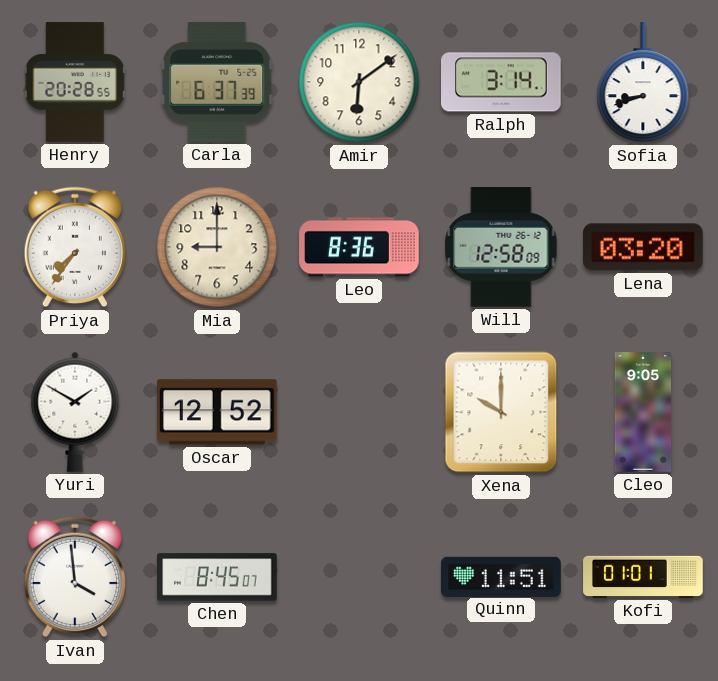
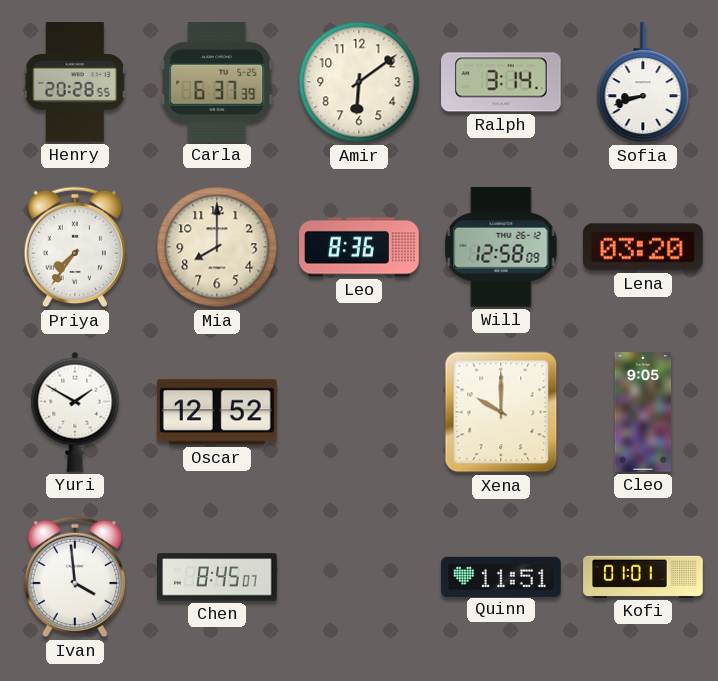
Mia: 9:00 -> 8:00 (217, 247)
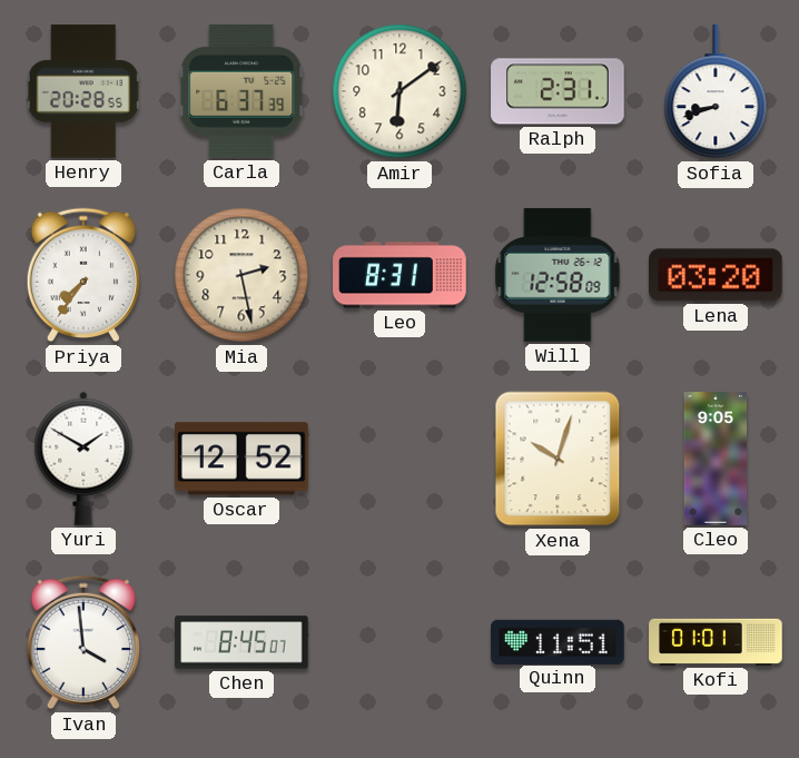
Ralph: 3:14 -> 2:31 (558, 91)
Mia: 8:00 -> 2:28 (241, 275)
Leo: 8:36 -> 8:31 (399, 275)
Xena: 10:00 -> 10:03 (558, 459)
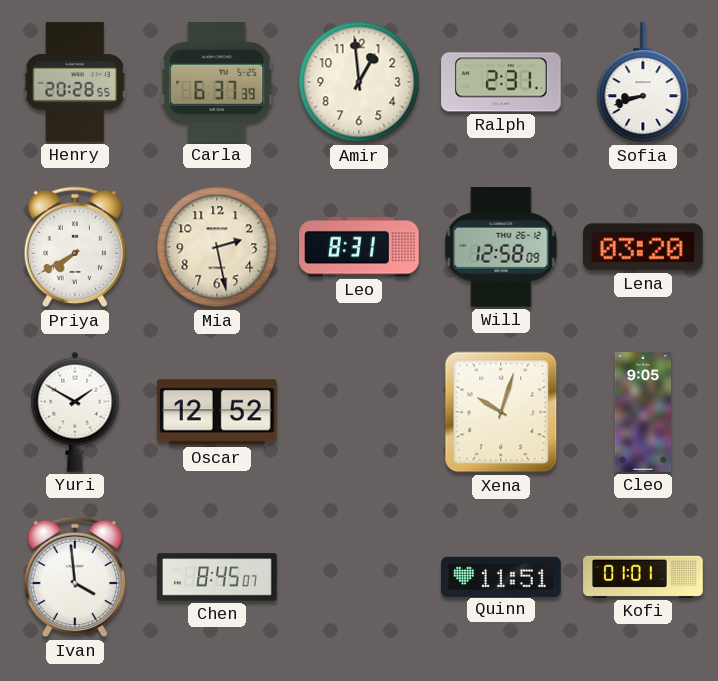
Amir: 6:09 -> 12:59 (359, 82)
Priya: 7:36 -> 7:40 (74, 247)
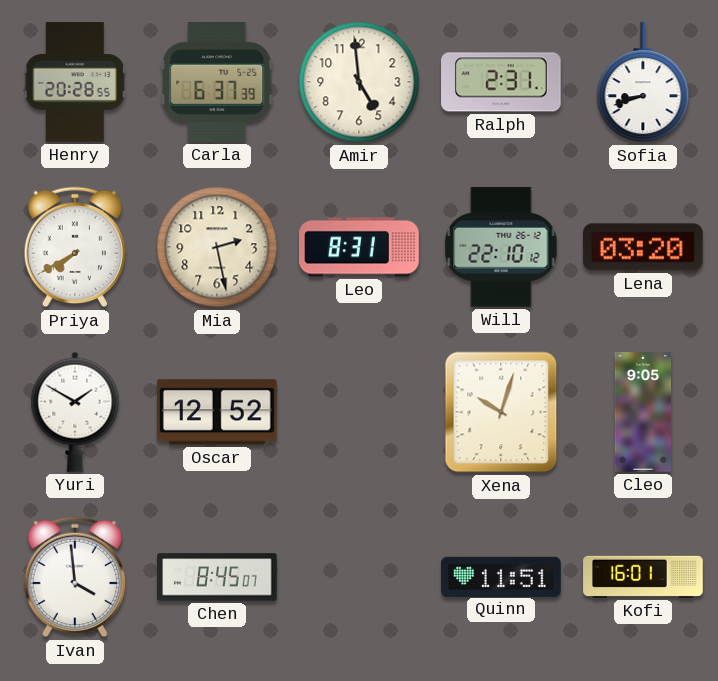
Amir: 12:59 -> 4:59 (359, 82)
Will: 12:58 -> 22:10 (501, 247)
Kofi: 01:01 -> 16:01 (643, 577)
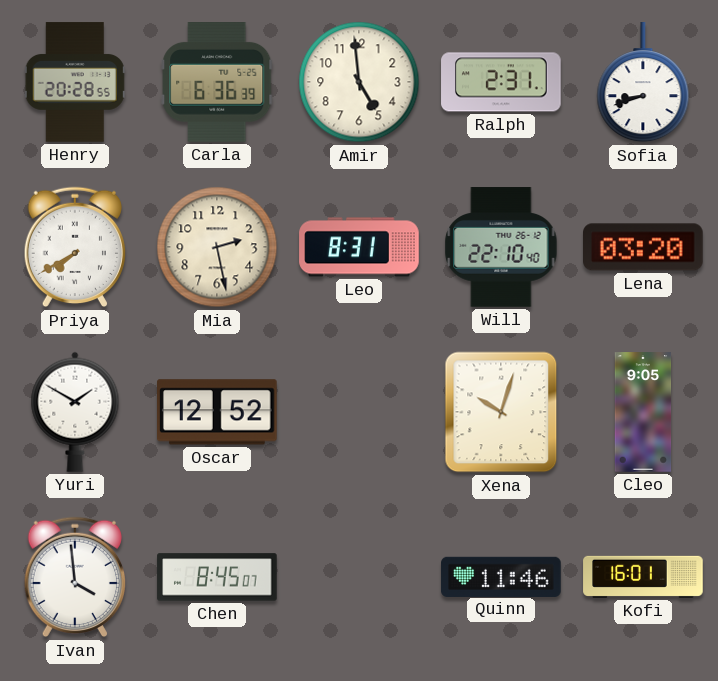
Carla: 6:37 -> 6:36 (217, 83)
Will: 22:10:12 -> 22:10:40 (501, 247)
Quinn: 11:51 -> 11:46 (501, 576)
